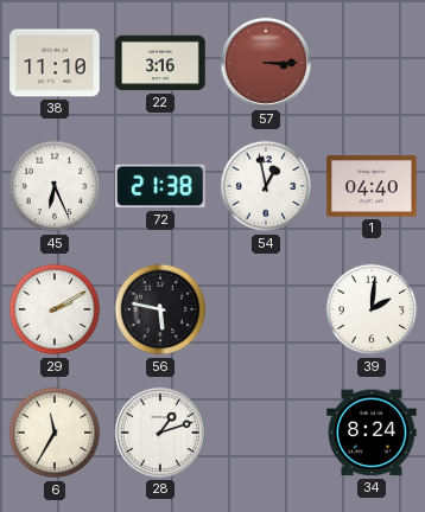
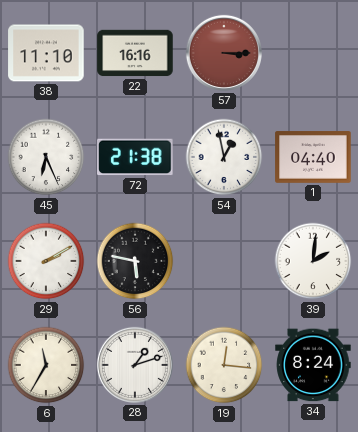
22: 3:16 -> 16:16 (135, 53)
19: none -> 12:16 (224, 365)
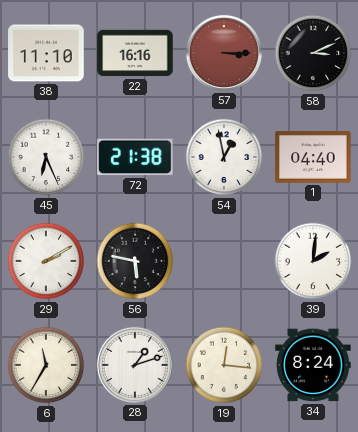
58: none -> 3:11 (313, 53)
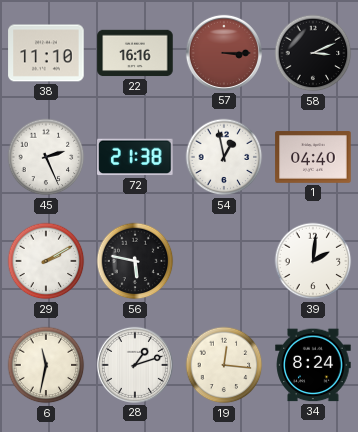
45: 6:26 -> 2:26 (46, 157)
6: 11:35 -> 11:32 (46, 365)
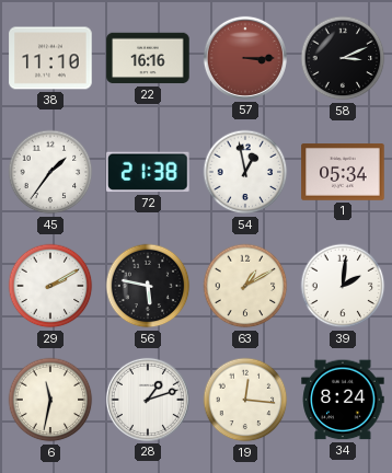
45: 2:26 -> 1:36 (50, 172)
1: 04:40 -> 05:34 (343, 172)
63: none -> 1:10 (245, 286)
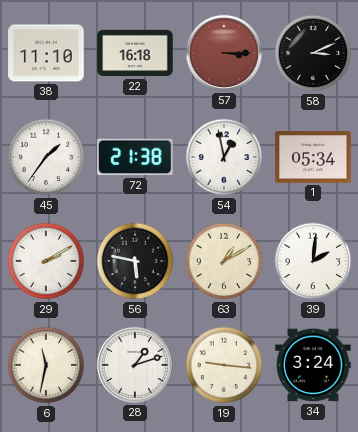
22: 16:16 -> 16:18 (135, 53)
19: 12:16 -> 9:16 (224, 365)
34: 8:24 -> 3:24 (313, 365)
